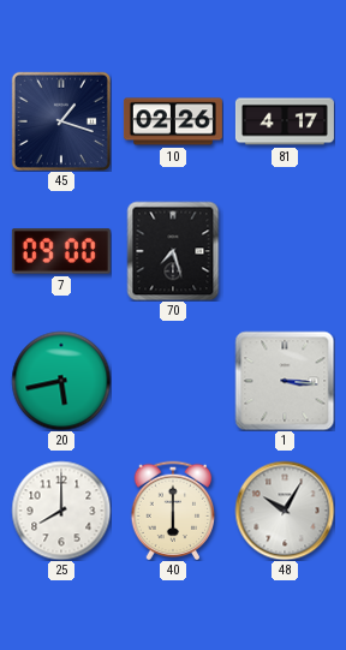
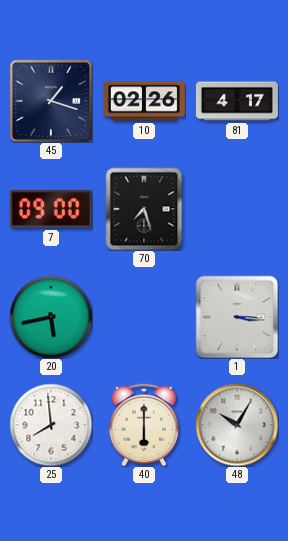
25: 8:00 -> 7:59 (51, 425)
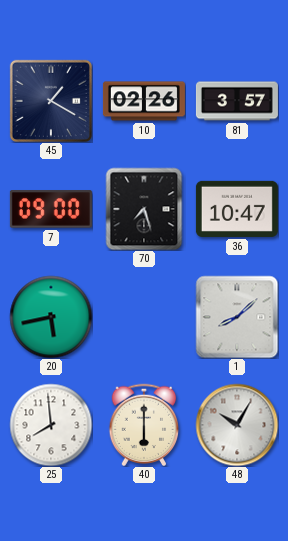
45: 1:18 -> 1:20 (51, 101)
81: 4:17 -> 3:57 (237, 101)
36: none -> 10:47 (237, 209)
1: 3:16 -> 8:08 (237, 317)
